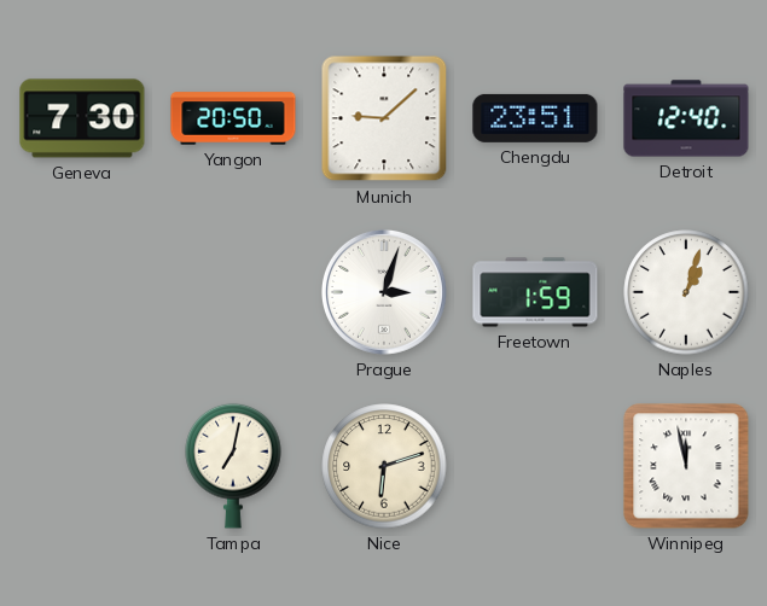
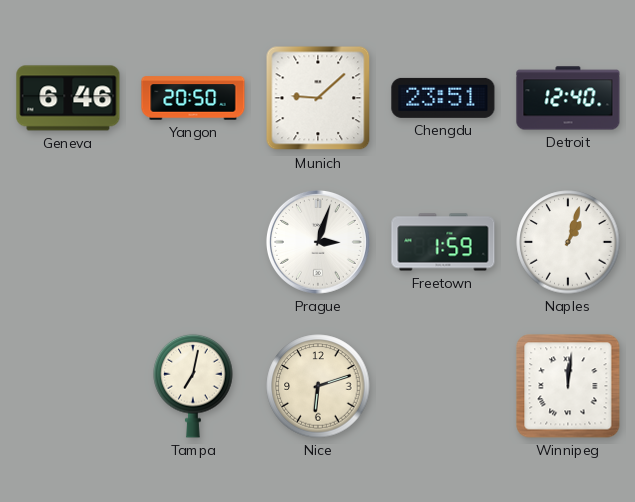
Geneva: 7:30 -> 6:46 (68, 98)
Winnipeg: 11:58 -> 12:01 (568, 386)
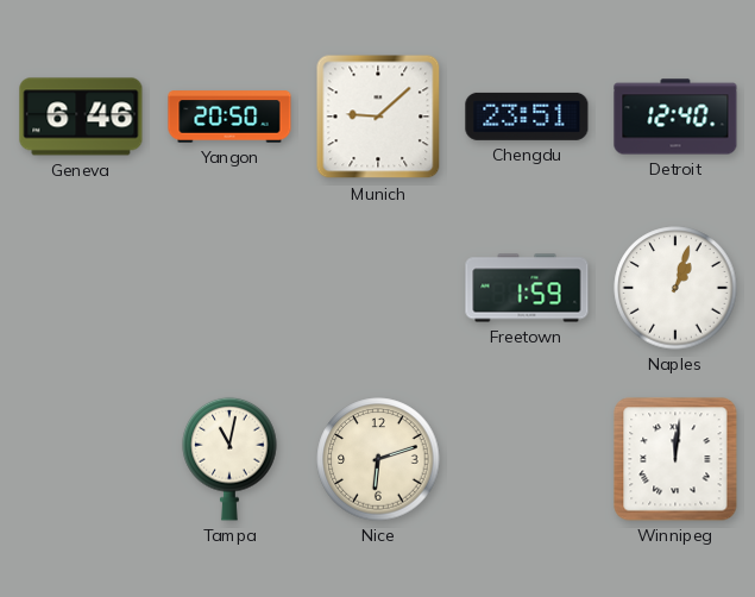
Prague: 3:03 -> none (318, 242)
Tampa: 7:02 -> 11:02 (229, 459)
